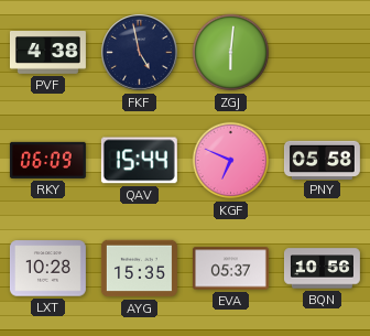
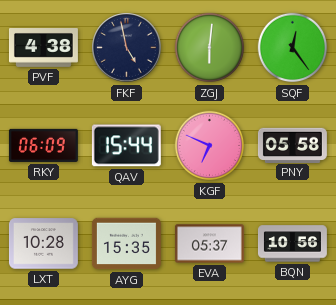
SQF: none -> 12:24 (293, 48)
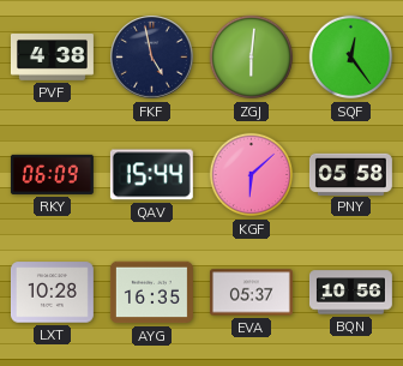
KGF: 6:49 -> 6:08 (252, 175)
AYG: 15:35 -> 16:35 (151, 293)
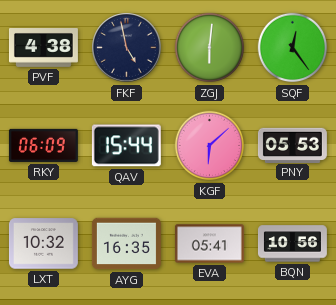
PNY: 05:58 -> 05:53 (292, 145)
LXT: 10:28 -> 10:32 (43, 244)
EVA: 05:37 -> 05:41 (209, 244)
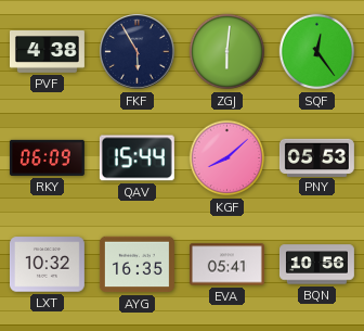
FKF: 4:58 -> 5:55 (138, 52)
KGF: 6:08 -> 8:08 (227, 158)
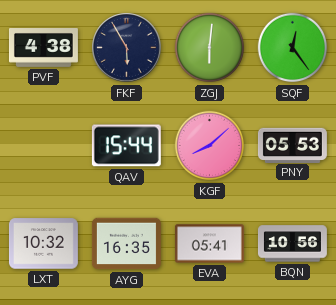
RKY: 06:09 -> none (47, 157)
